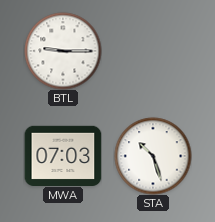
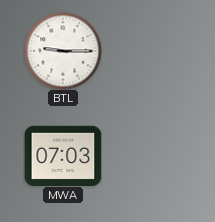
STA: 10:27 -> none (153, 156)
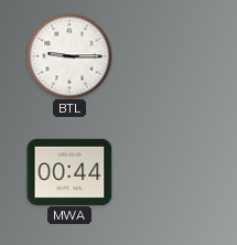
MWA: 07:03 -> 00:44 (69, 171)
